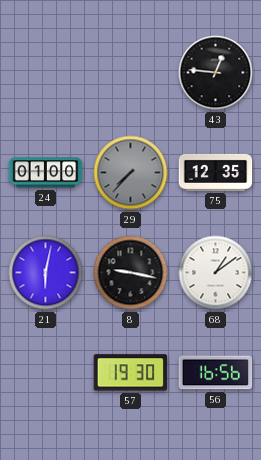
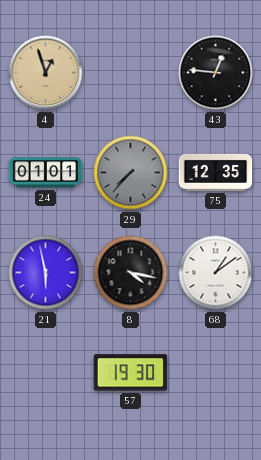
4: none -> 12:57 (46, 73)
24: 01:00 -> 01:01 (46, 173)
21: 6:02 -> 5:58 (46, 273)
8: 9:17 -> 4:17 (131, 273)
56: 16:56 -> none (216, 373)
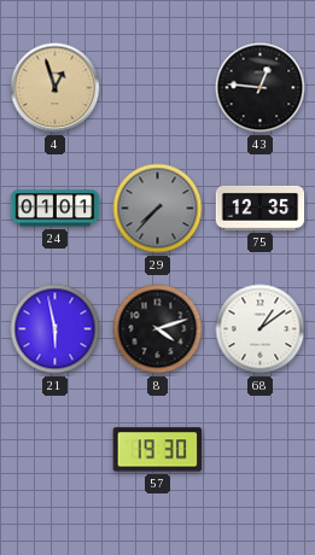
8: 4:17 -> 4:12 (158, 329)
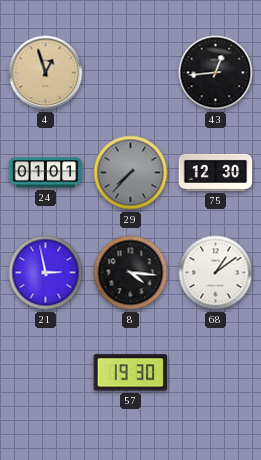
43: 12:46 -> 12:44 (216, 73)
75: 12:35 -> 12:30 (216, 172)
21: 5:58 -> 2:58 (46, 273)
8: 4:12 -> 4:16 (131, 273)
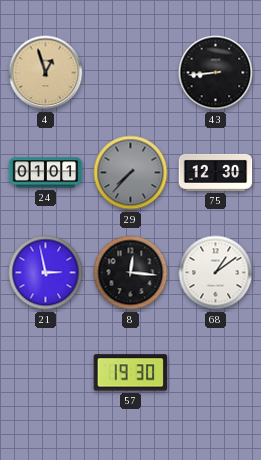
43: 12:44 -> 8:44 (216, 73)
8: 4:16 -> 12:16 (131, 273)
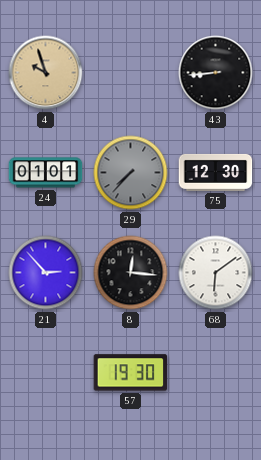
4: 12:57 -> 9:57 (46, 73)
21: 2:58 -> 2:53 (46, 273)
68: 1:09 -> 6:09 (216, 273)
